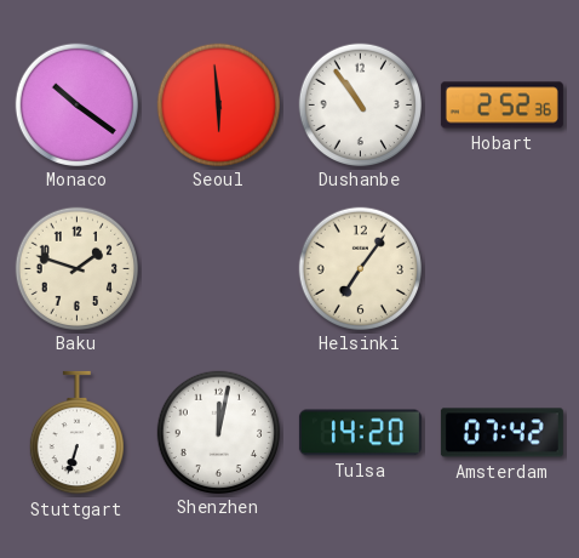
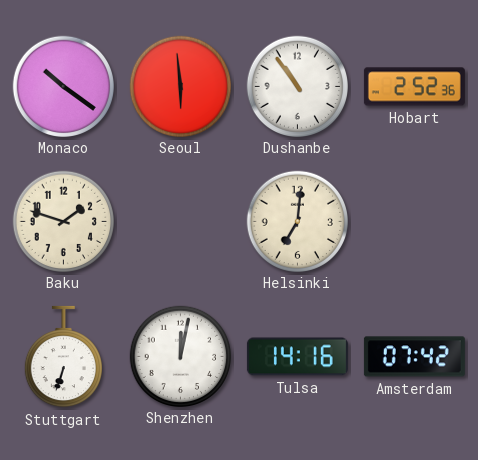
Helsinki: 7:06 -> 7:01 (297, 221)
Tulsa: 14:20 -> 14:16 (297, 357)
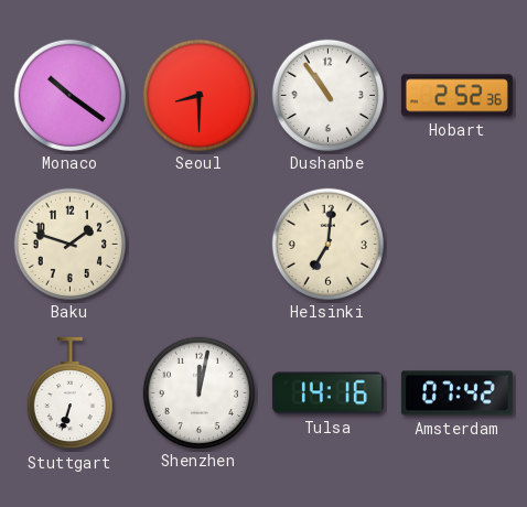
Seoul: 5:59 -> 8:30 (198, 95)
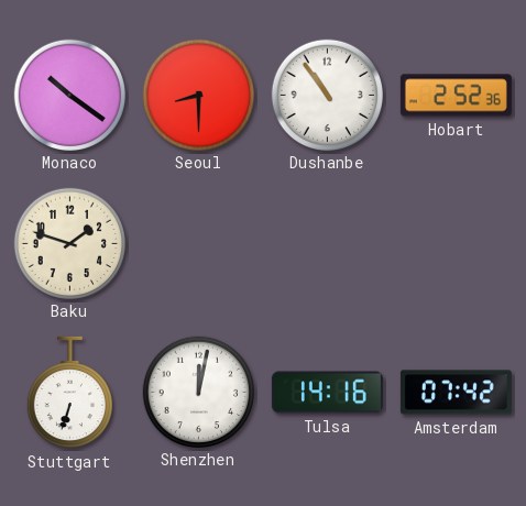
Helsinki: 7:01 -> none (327, 244)
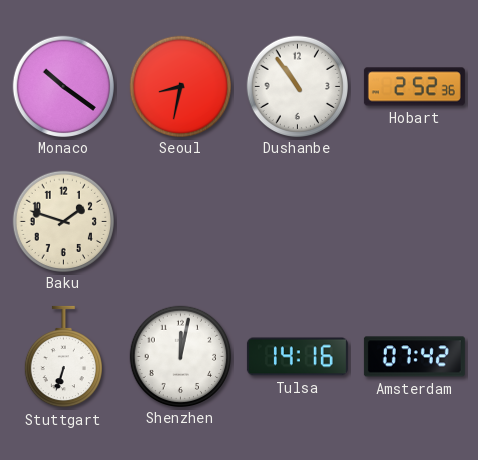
Seoul: 8:30 -> 8:32 (180, 86)
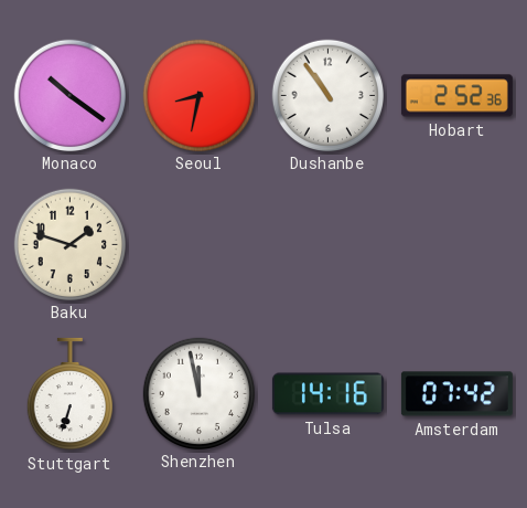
Shenzhen: 12:02 -> 11:58 (198, 393)
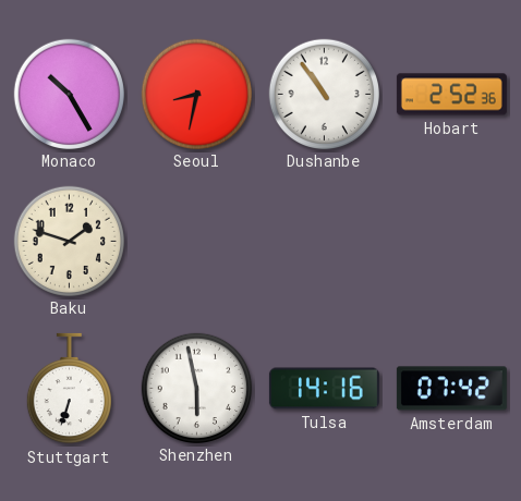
Monaco: 10:21 -> 10:25 (69, 94)
Shenzhen: 11:58 -> 5:58 (196, 388)
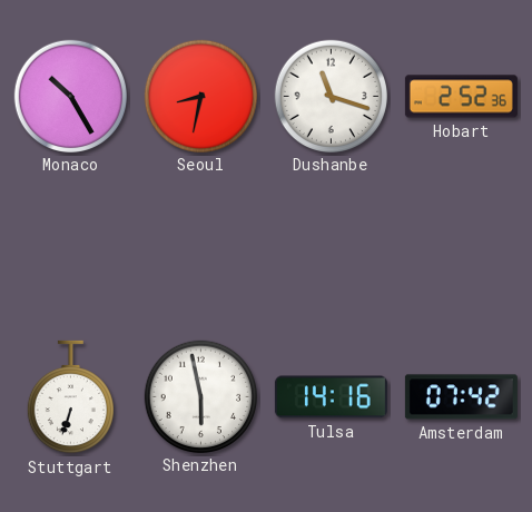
Dushanbe: 10:54 -> 11:18 (331, 96)
Baku: 1:48 -> none (69, 241)
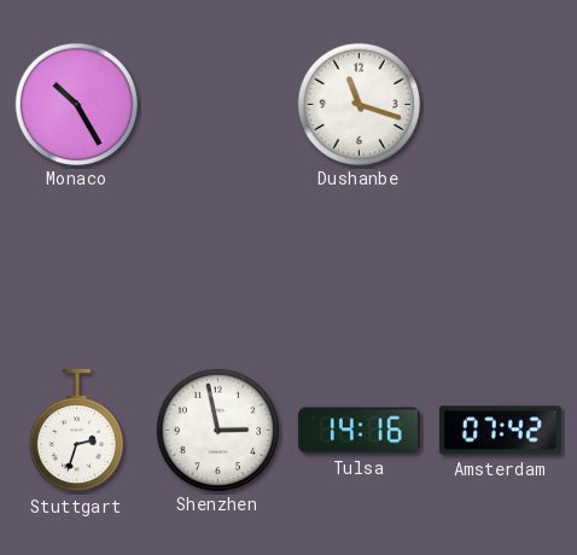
Seoul: 8:32 -> none (200, 96)
Hobart: 2:52 -> none (461, 97)
Stuttgart: 6:33 -> 2:33 (76, 431)
Shenzhen: 5:58 -> 2:58 (217, 430)
